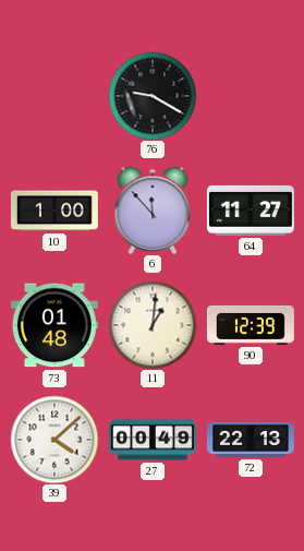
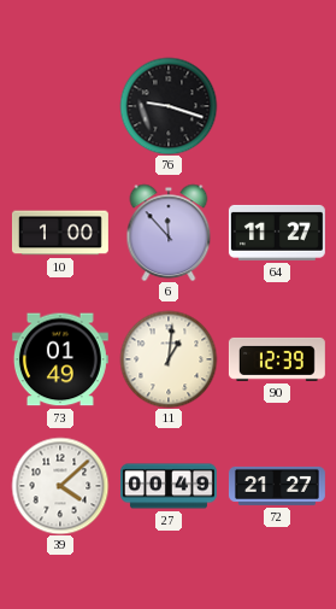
76: 9:20 -> 9:18 (169, 106)
73: 01:48 -> 01:49 (60, 359)
72: 22:13 -> 21:27 (277, 486)
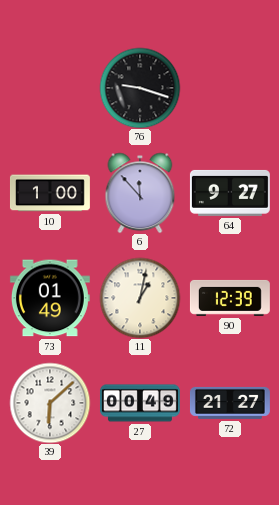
64: 11:27 -> 9:27 (230, 193)
11: 1:01 -> 1:02 (140, 298)
39: 4:08 -> 6:08 (50, 403)
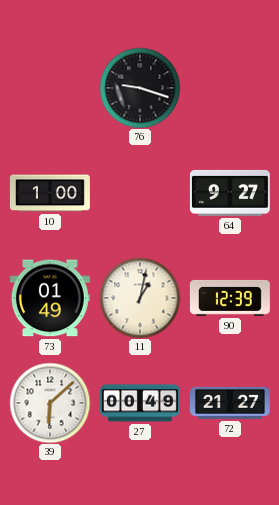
6: 11:53 -> none (140, 193)
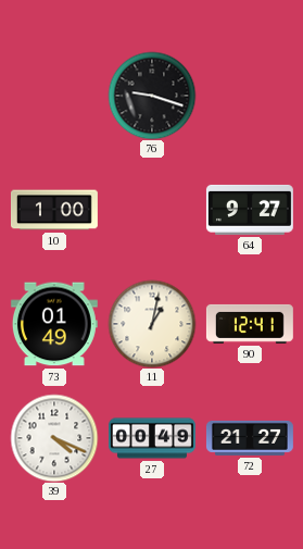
90: 12:39 -> 12:41 (250, 324)
39: 6:08 -> 4:19 (54, 438)
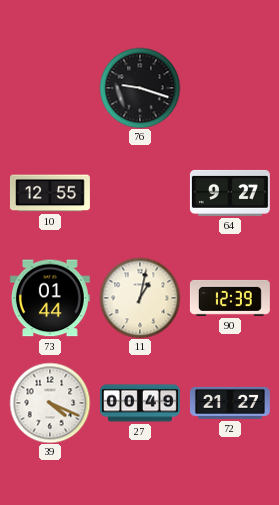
10: 1:00 -> 12:55 (50, 193)
73: 01:49 -> 01:44 (50, 298)
90: 12:41 -> 12:39 (230, 298)
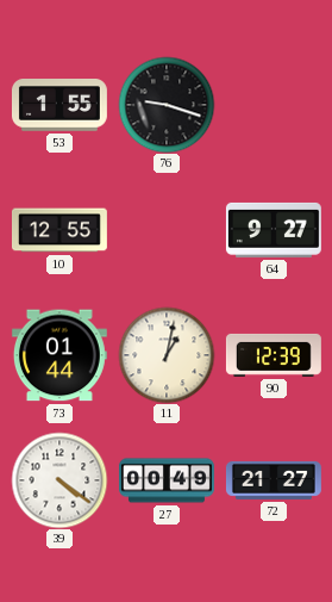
53: none -> 1:55 (59, 105)
39: 4:19 -> 4:21 (59, 480)
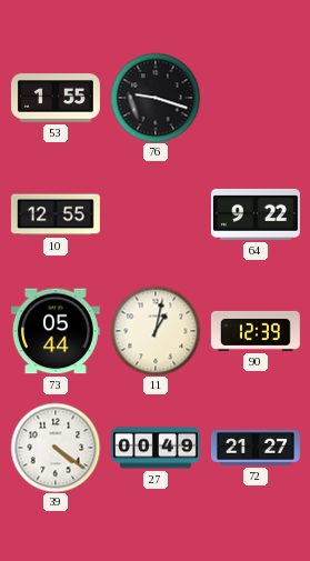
64: 9:27 -> 9:22 (256, 214)
73: 01:44 -> 05:44 (56, 331)
